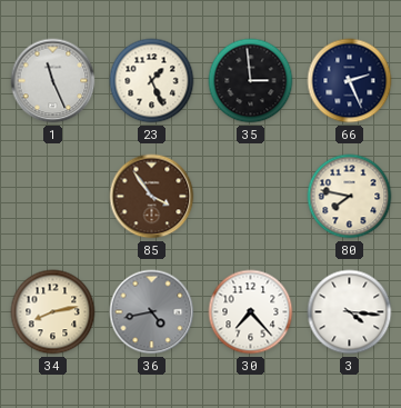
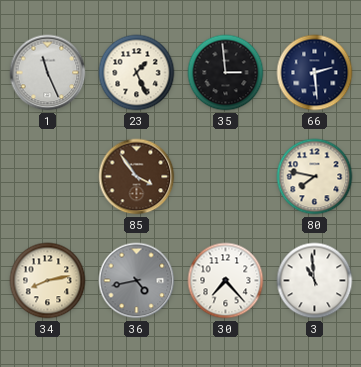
66: 2:26 -> 2:29 (315, 73)
3: 4:16 -> 10:59 (315, 281)
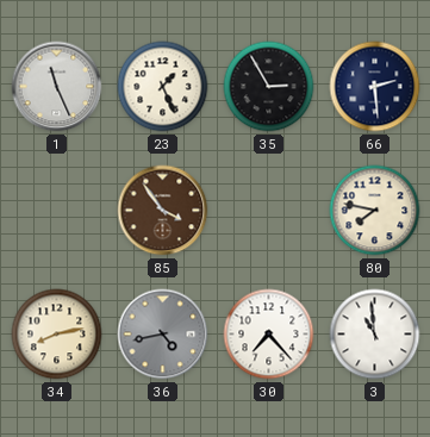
35: 2:59 -> 2:55 (269, 87)
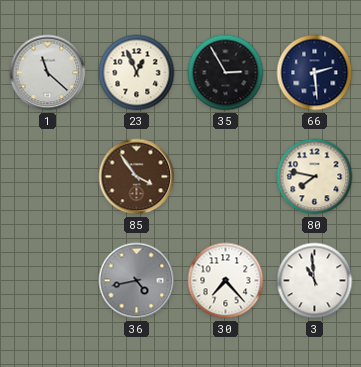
1: 11:26 -> 11:22 (48, 73)
23: 1:26 -> 12:56 (137, 73)
34: 8:13 -> none (57, 335)
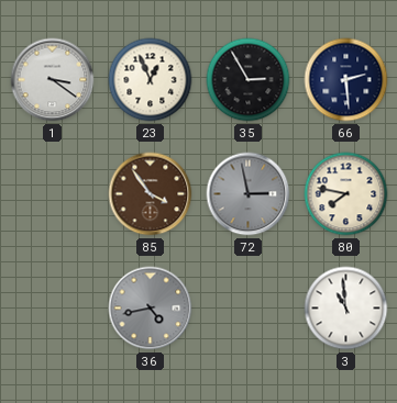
1: 11:22 -> 3:21 (53, 80)
72: none -> 2:58 (249, 194)
30: 7:23 -> none (226, 281)
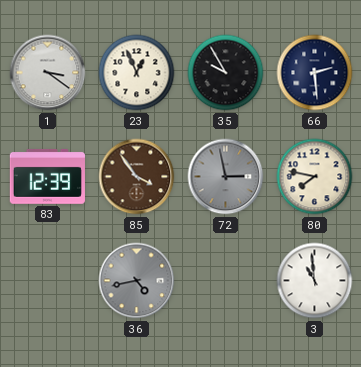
35: 2:55 -> 9:55 (226, 73)
83: none -> 12:39 (47, 176)
